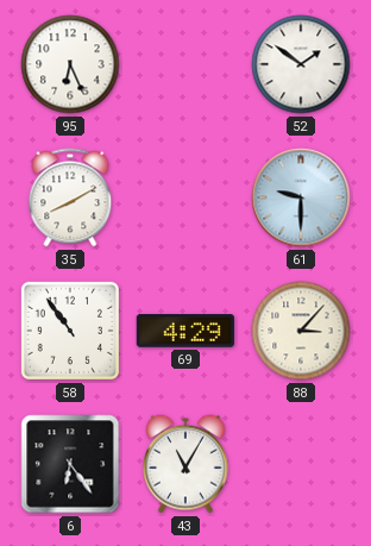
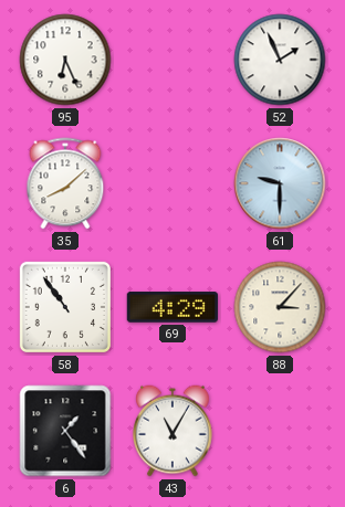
52: 1:51 -> 1:56 (280, 60)
35: 8:10 -> 8:08 (65, 183)
6: 6:24 -> 1:24 (65, 431)
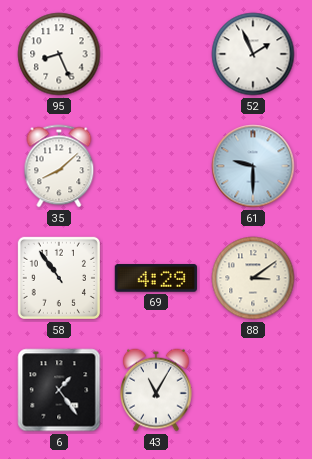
95: 6:26 -> 8:26 (59, 54)
88: 3:07 -> 3:09 (253, 278)
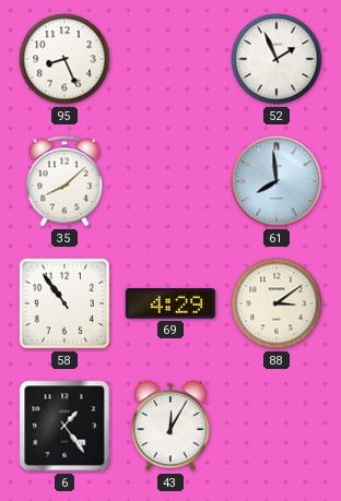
61: 9:30 -> 7:59 (277, 181)
43: 11:05 -> 12:05 (170, 426)
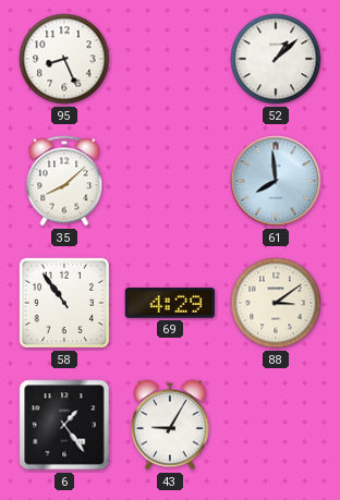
52: 1:56 -> 1:08 (276, 59)
43: 12:05 -> 9:05 (170, 425)
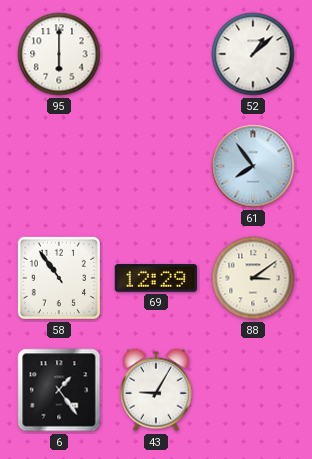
95: 8:26 -> 6:00 (59, 54)
35: 8:08 -> none (64, 181)
61: 7:59 -> 7:54 (253, 166)
69: 4:29 -> 12:29 (156, 278)
